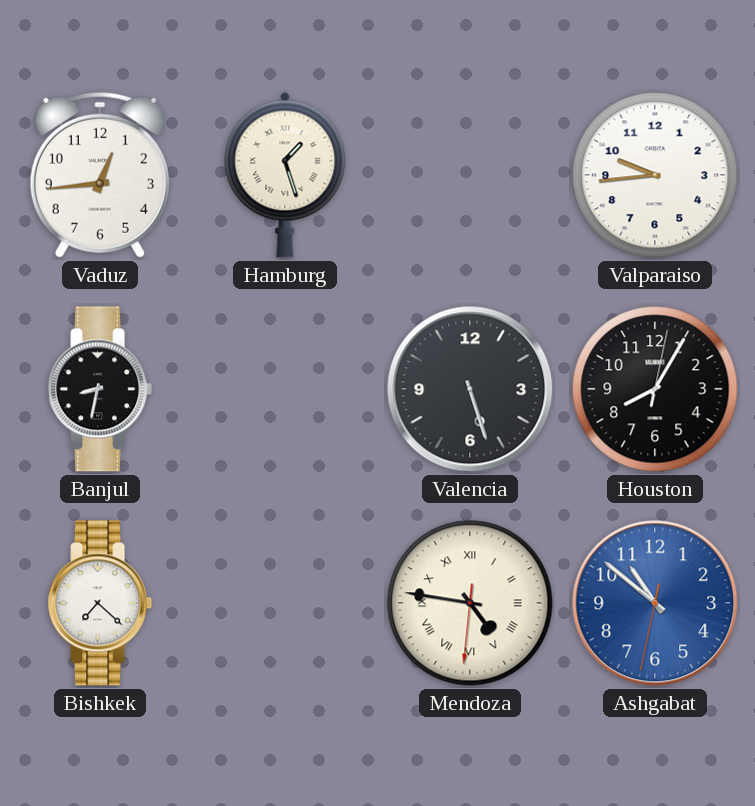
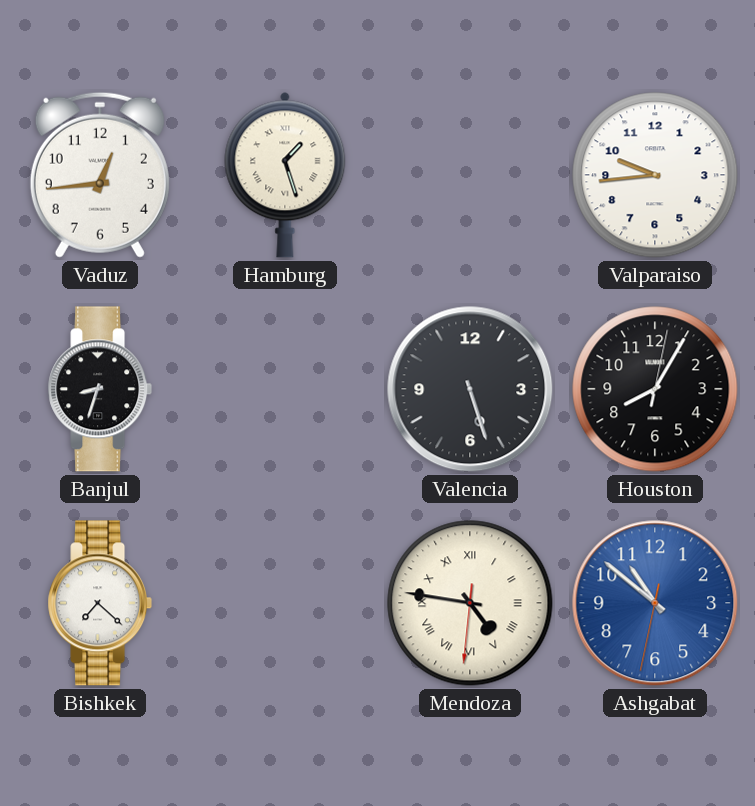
Banjul: 8:32 -> 8:33 (100, 389)
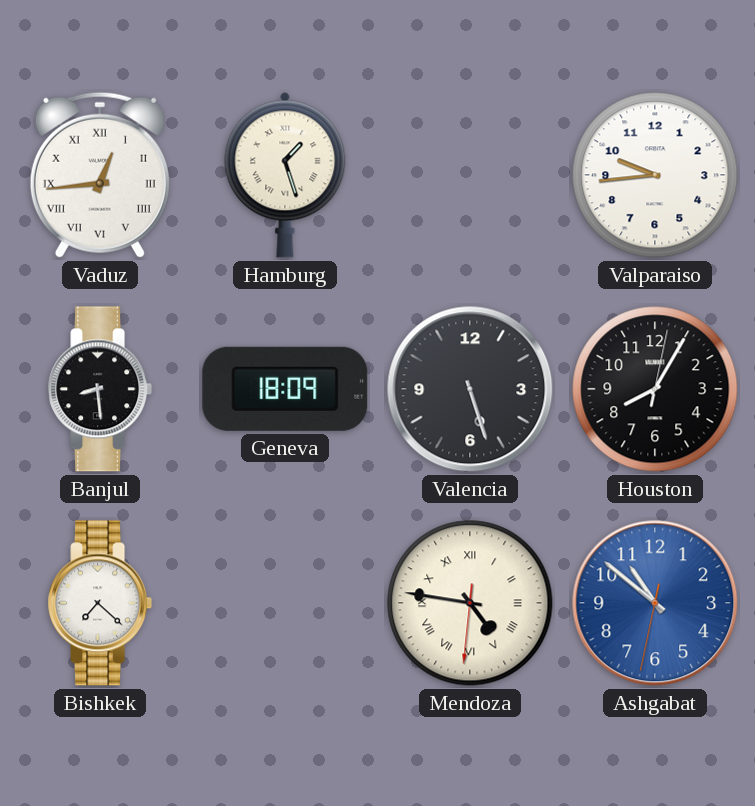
Vaduz numerals: Arabic -> Roman (100, 175)
Banjul: 8:33 -> 8:29 (100, 389)
Geneva: none -> 18:09 (285, 389)
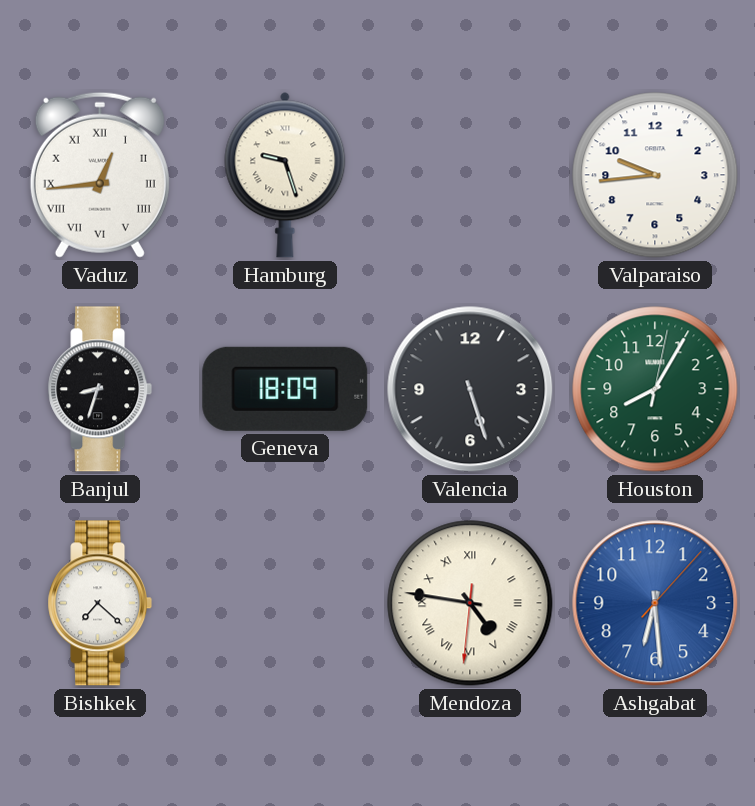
Hamburg: 1:27 -> 9:27 (285, 175)
Banjul: 8:29 -> 8:33 (100, 389)
Houston dial: black -> green (655, 389)
Ashgabat: 10:51 -> 6:29 (655, 603)
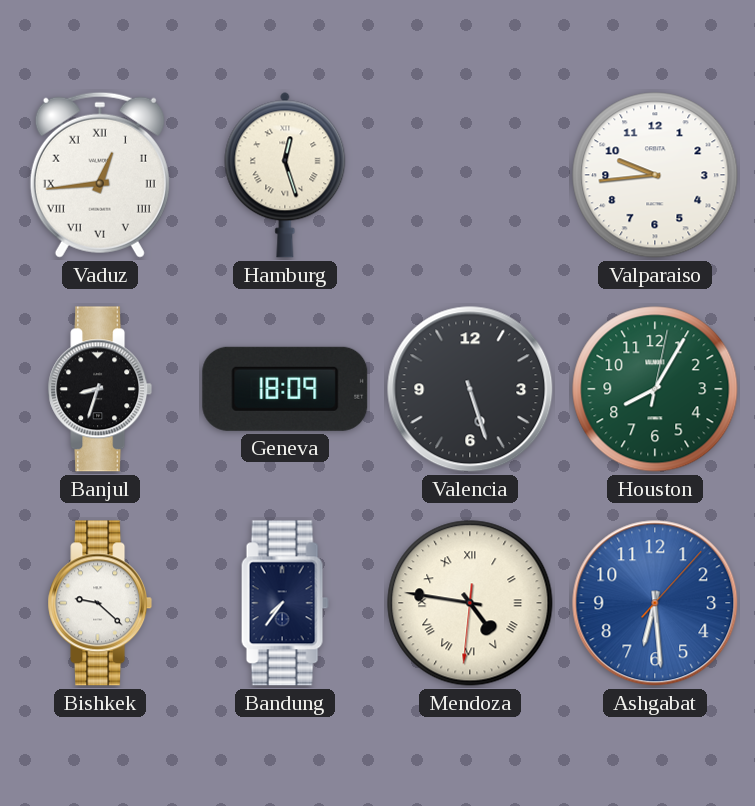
Hamburg: 9:27 -> 12:27 (285, 175)
Bishkek: 7:22 -> 9:22 (100, 603)
Bandung: none -> 7:36 (285, 603)
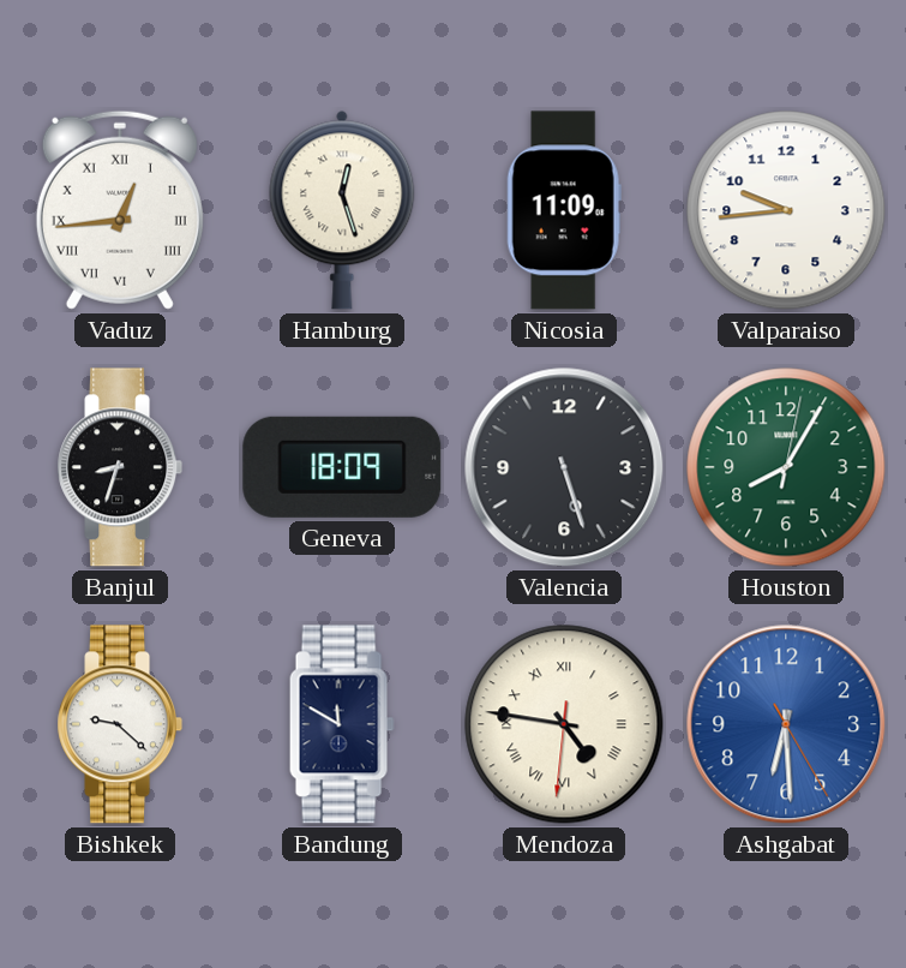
Nicosia: none -> 11:09 (564, 210)
Bandung: 7:36 -> 11:50 (342, 724)
Ashgabat: 6:29:07 -> 6:29:25 (786, 724)
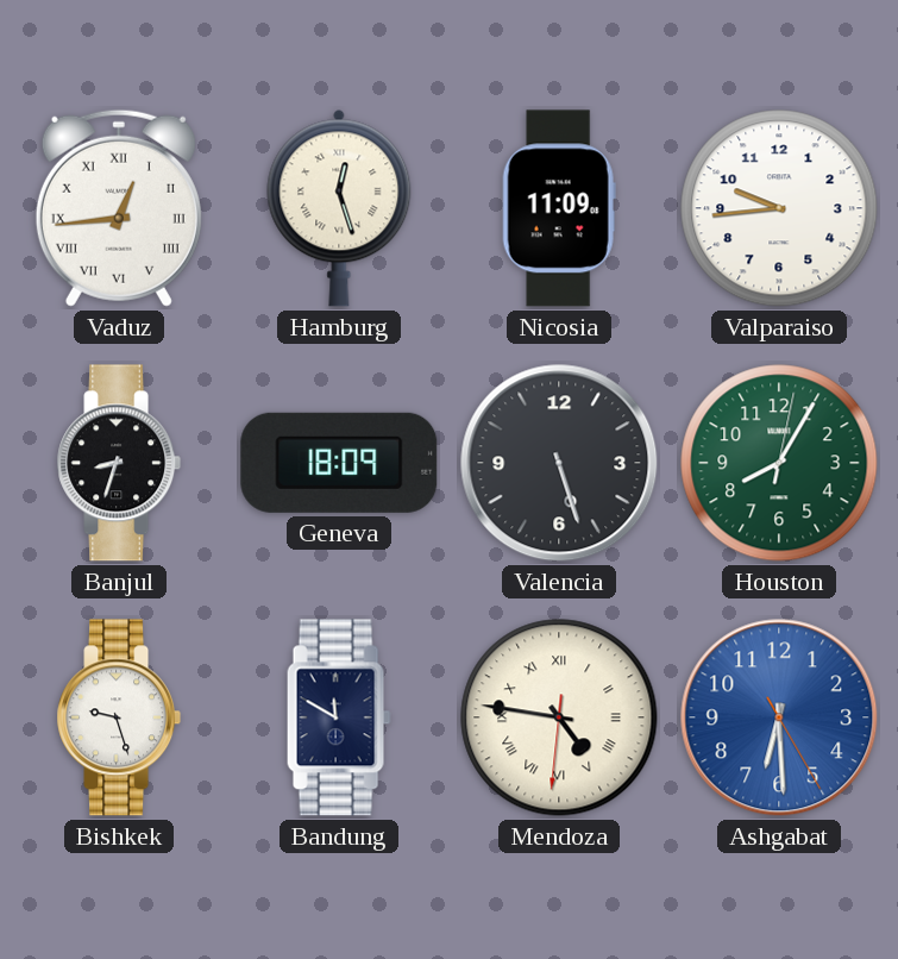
Bishkek: 9:22 -> 9:27 (119, 717)
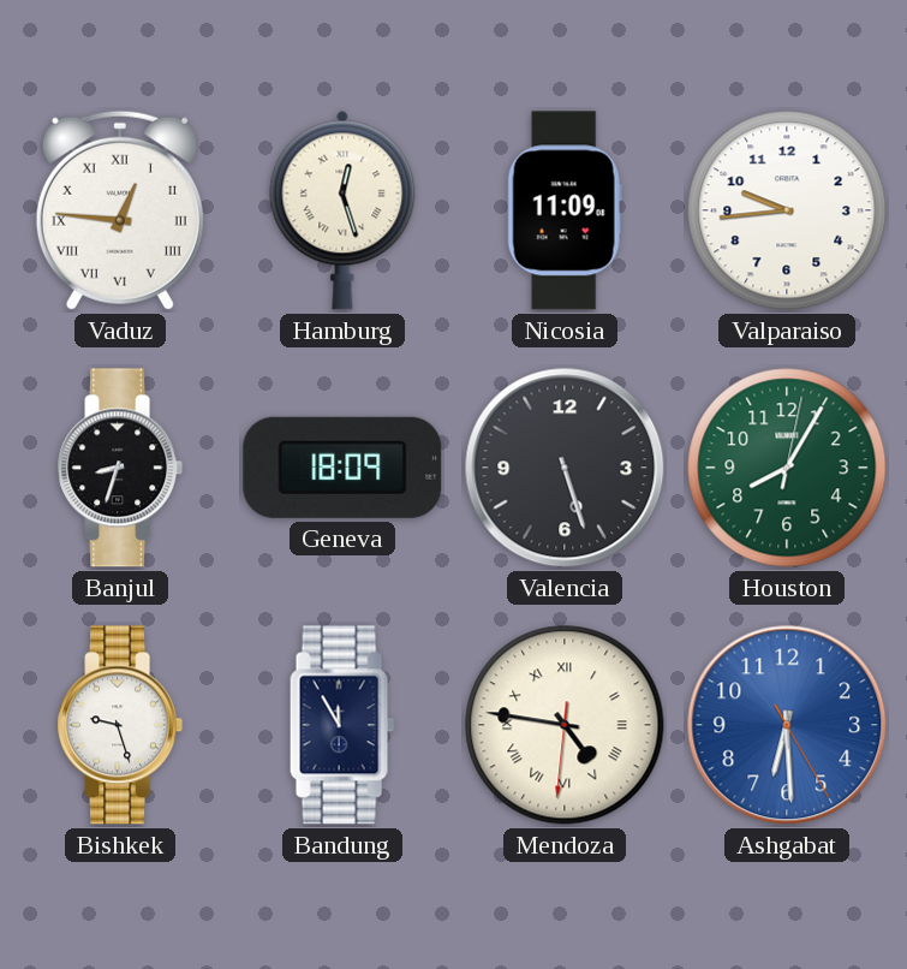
Vaduz: 12:44 -> 12:46 (120, 210)
Bandung: 11:50 -> 11:55 (342, 725)
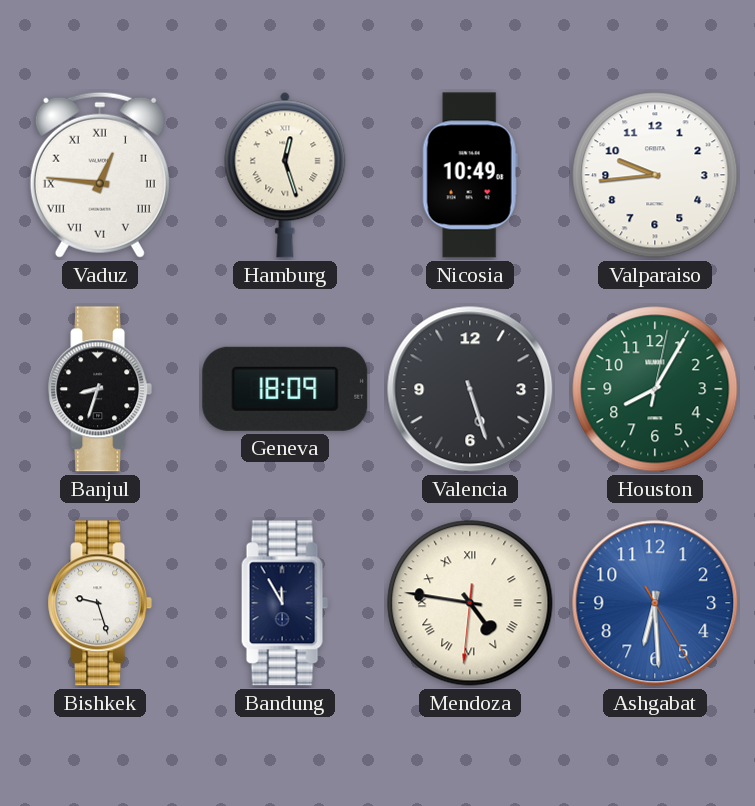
Nicosia: 11:09 -> 10:49 (470, 175)
